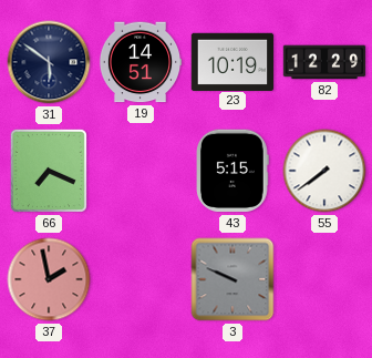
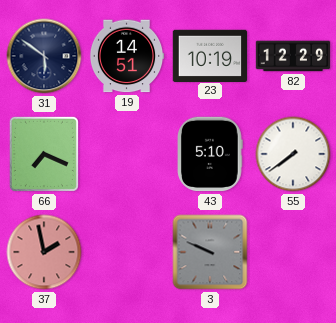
43: 5:15 -> 5:10 (211, 154)
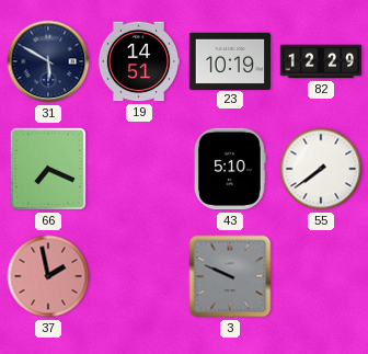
31: 5:51 -> 5:50 (48, 61)
